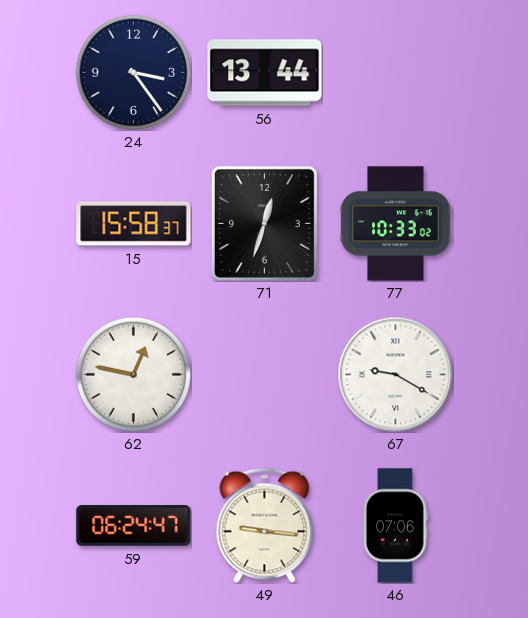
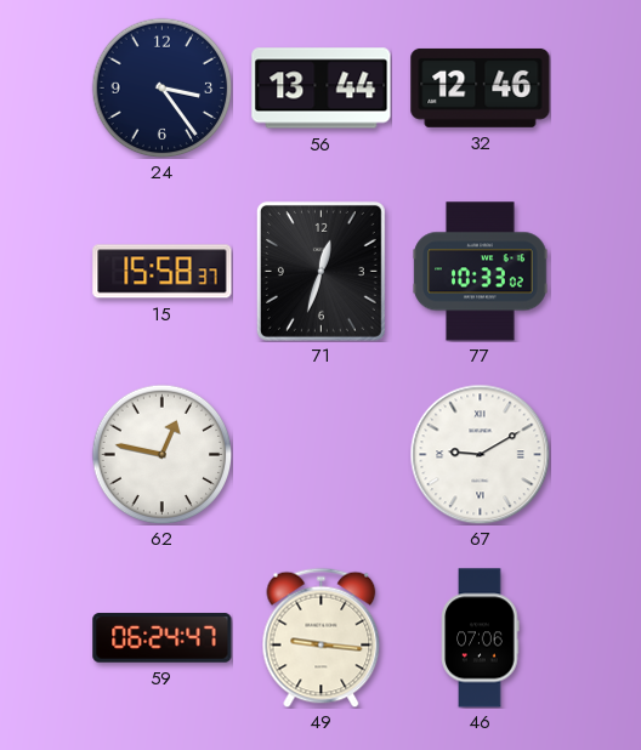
32: none -> 12:46 (481, 87)
67: 9:20 -> 9:10 (480, 454)
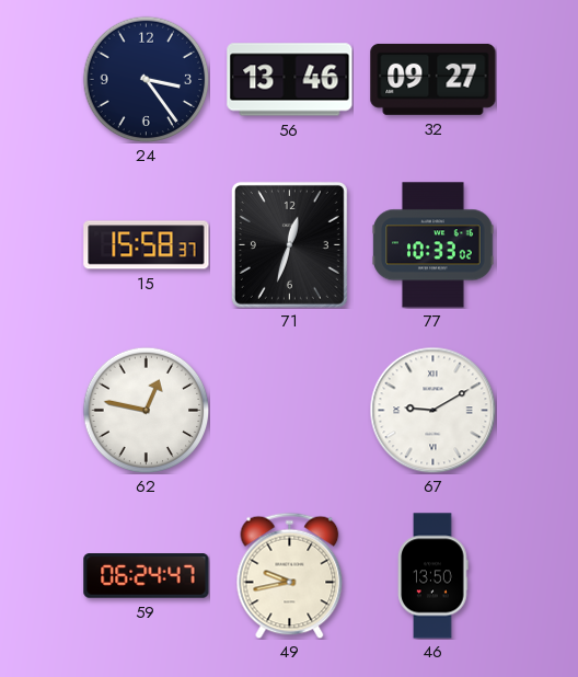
56: 13:44 -> 13:46 (290, 80)
32: 12:46 -> 09:27 (433, 79)
49: 9:16 -> 9:43 (290, 575)
46: 07:06 -> 13:50 (433, 576)
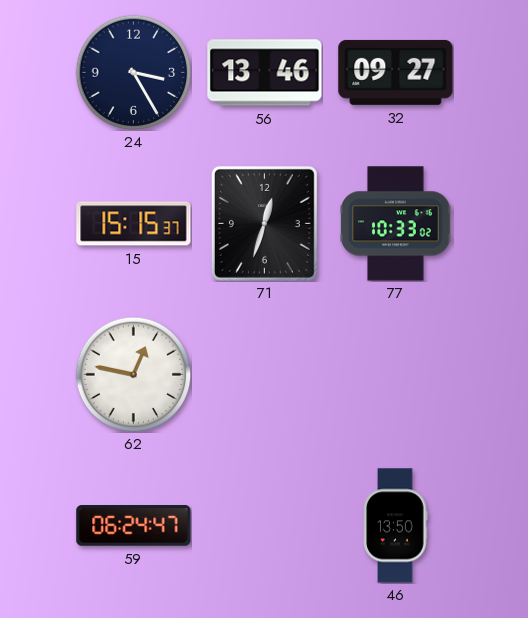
24: 3:24 -> 3:25 (133, 72)
15: 15:58 -> 15:15 (134, 224)
67: 9:10 -> none (432, 410)
49: 9:43 -> none (290, 575)
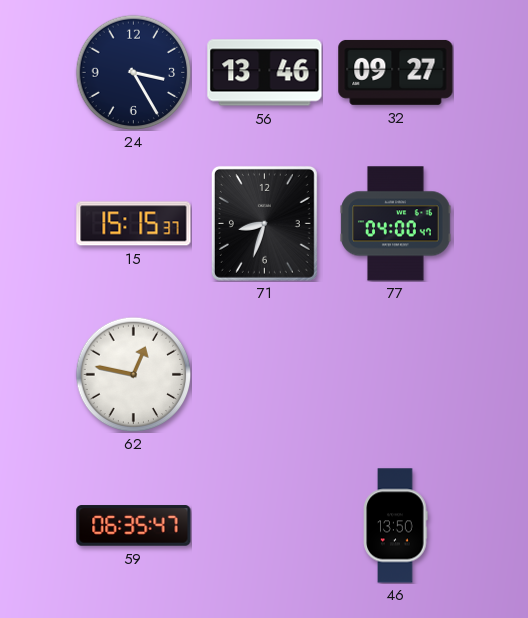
71: 12:33 -> 8:33 (264, 223)
77: 10:33 -> 04:00 (396, 224)
59: 06:24 -> 06:35 (134, 526)
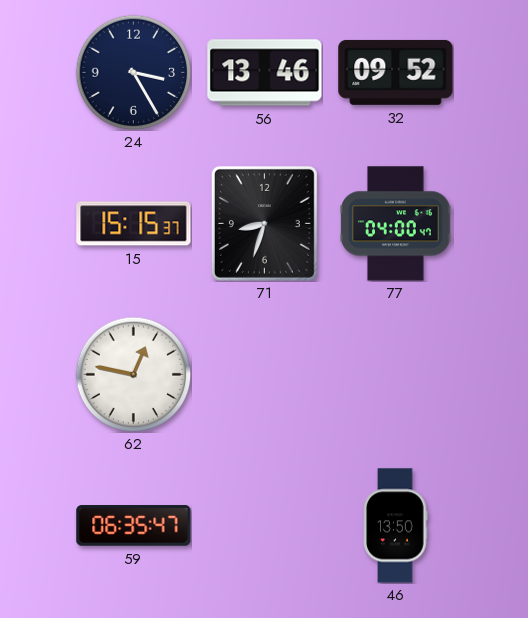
32: 09:27 -> 09:52 (396, 72)
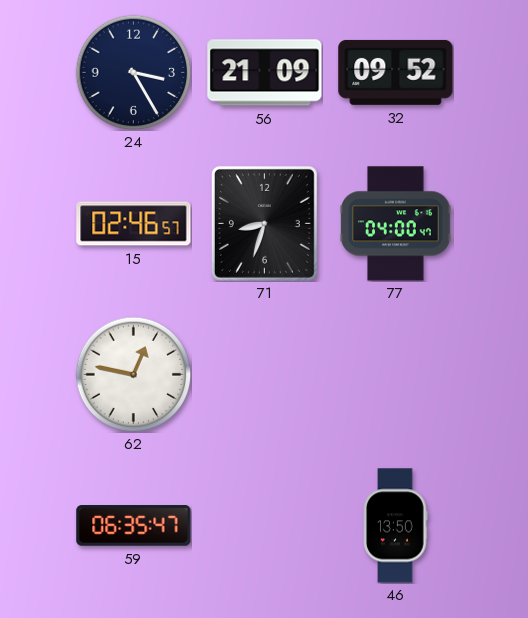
56: 13:46 -> 21:09 (265, 73)
15: 15:15 -> 02:46 (134, 224)
